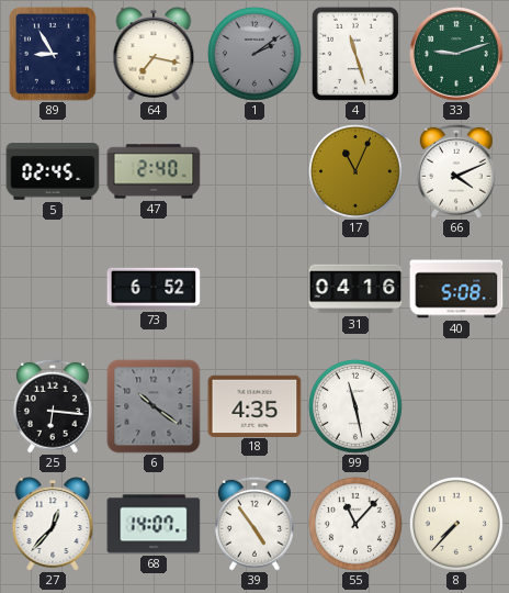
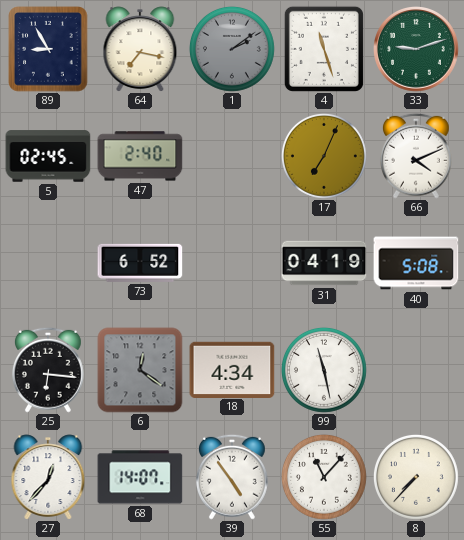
17: 11:04 -> 7:04 (324, 156)
31: 04:16 -> 04:19 (324, 263)
6: 10:21 -> 12:21 (140, 370)
18: 4:35 -> 4:34 (232, 369)
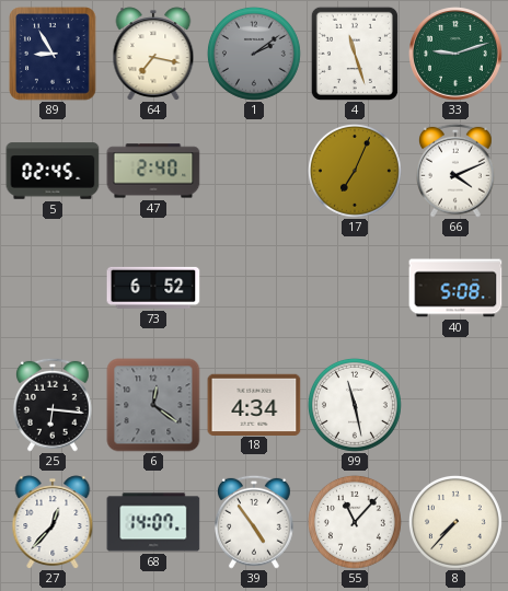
31: 04:19 -> none (324, 263)
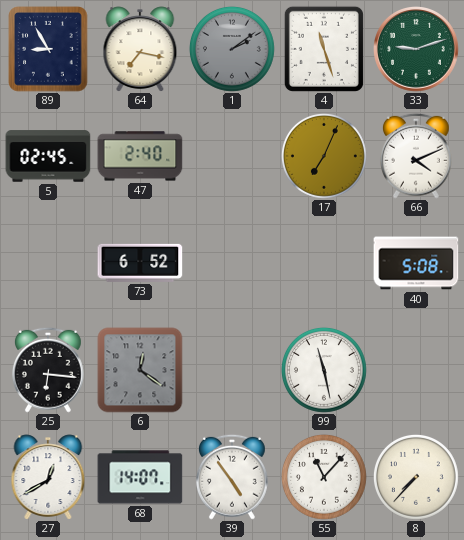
18: 4:34 -> none (254, 404)
27: 12:37 -> 12:40 (48, 477)
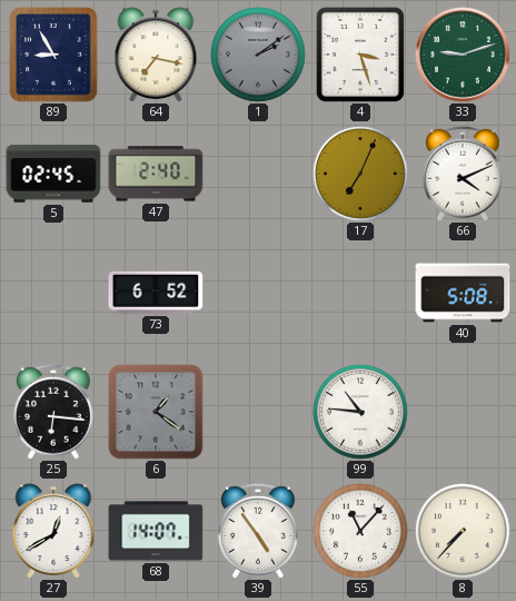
4: 11:27 -> 3:27 (360, 55)
6: 12:21 -> 1:21 (156, 412)
99: 11:28 -> 10:46 (360, 412)
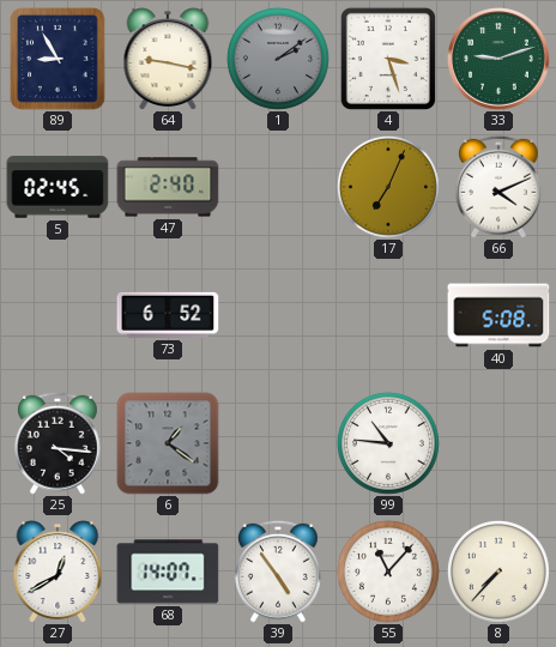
64: 7:17 -> 9:17 (168, 59)
25: 6:16 -> 4:16 (58, 443)
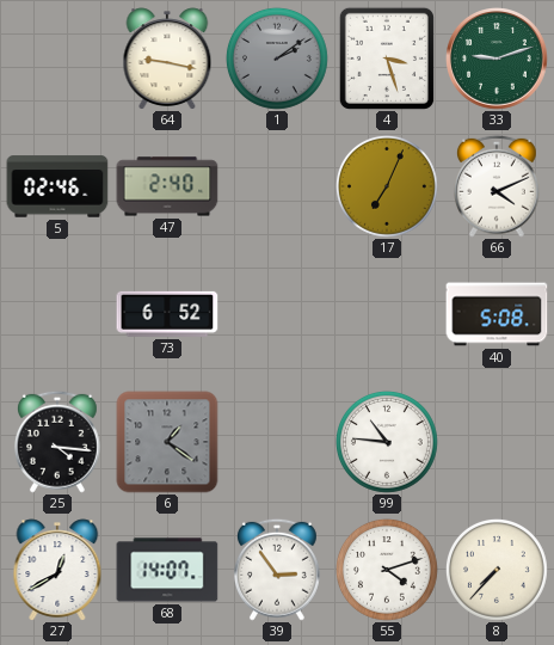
89: 8:55 -> none (58, 59)
5: 02:45 -> 02:46 (57, 186)
39: 4:54 -> 2:54 (277, 570)
55: 11:07 -> 4:12 (387, 570)
